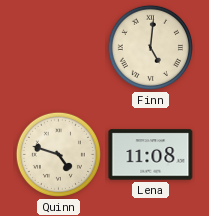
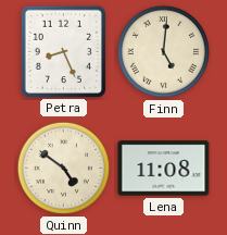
Petra: none -> 8:26 (63, 51)
Quinn: 4:48 -> 4:51 (63, 168)
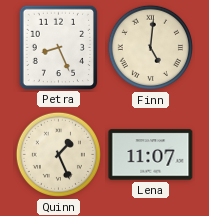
Quinn: 4:51 -> 1:26 (58, 154)
Lena: 11:08 -> 11:07 (151, 155)
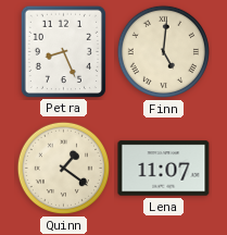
Quinn: 1:26 -> 1:21 (63, 168)
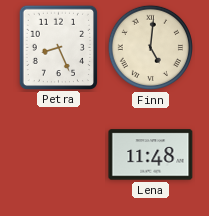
Quinn: 1:21 -> none (63, 168)
Lena: 11:07 -> 11:48 (151, 155)
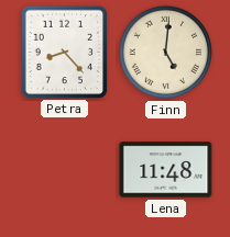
Petra: 8:26 -> 8:23 (64, 52)
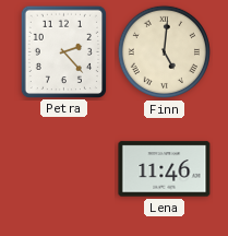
Petra: 8:23 -> 2:23 (63, 51)
Lena: 11:48 -> 11:46 (165, 169)
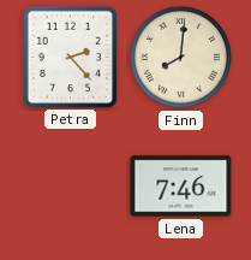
Finn: 5:01 -> 8:01 (180, 57)
Lena: 11:46 -> 7:46 (181, 187)
